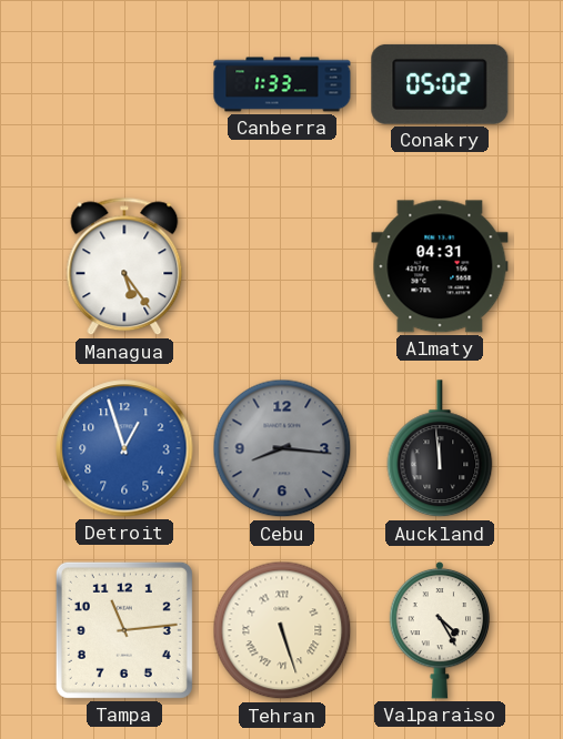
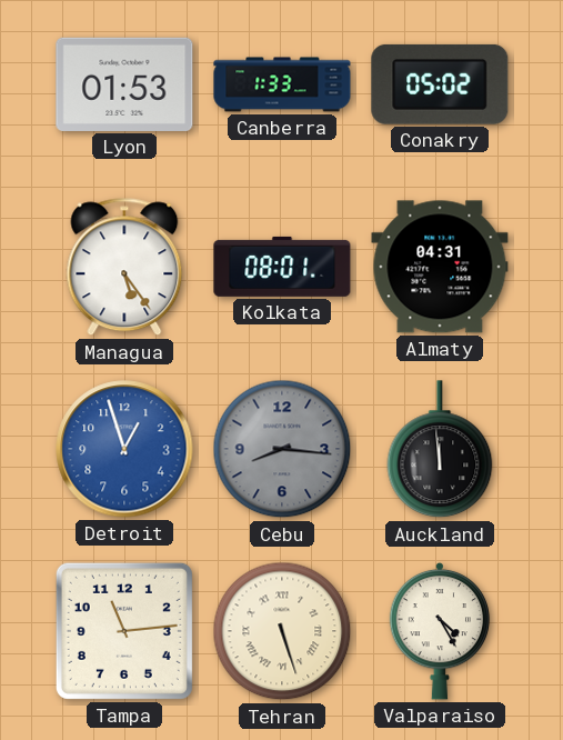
Lyon: none -> 01:53 (124, 84)
Kolkata: none -> 08:01 (282, 267)
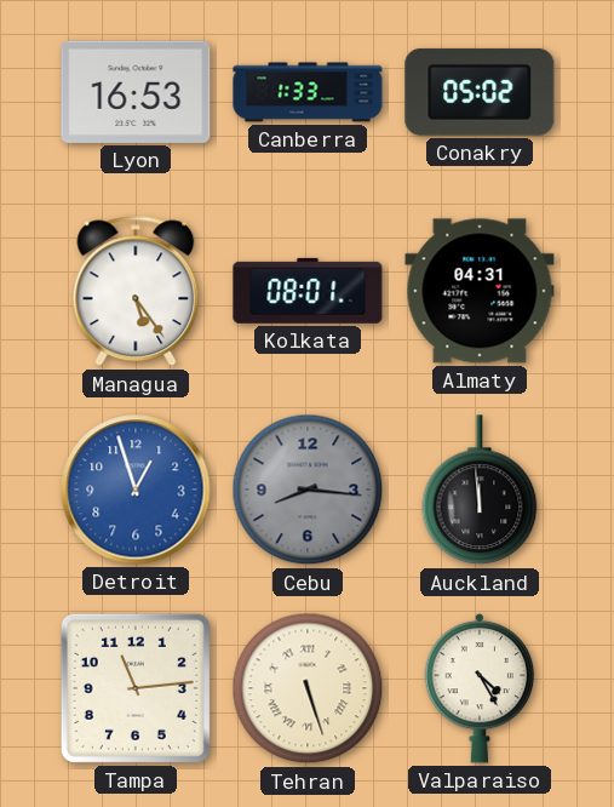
Lyon: 01:53 -> 16:53 (136, 92)
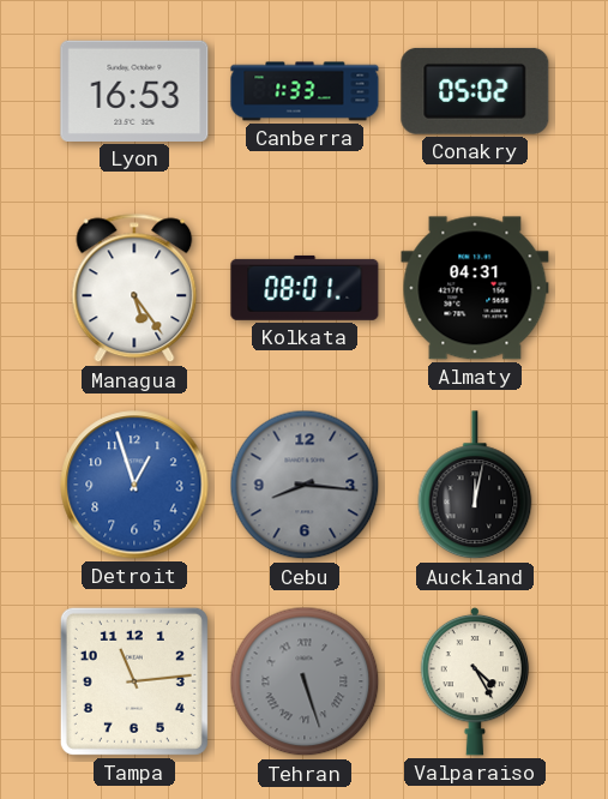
Auckland: 11:59 -> 12:02 (475, 486)
Tehran dial: cream -> grey (305, 681)
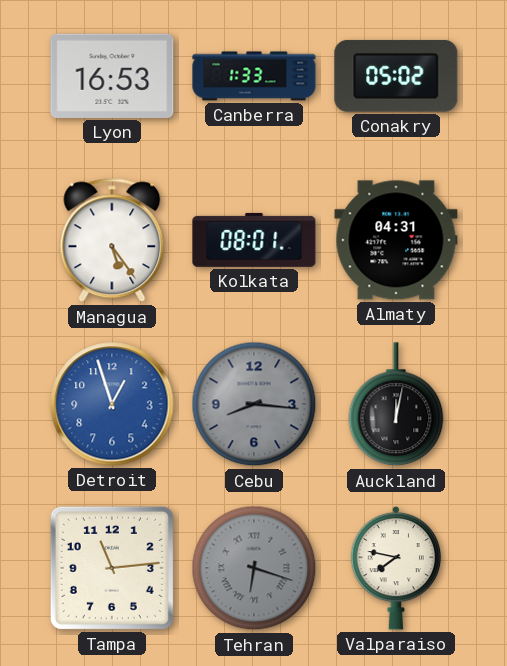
Tehran: 5:27 -> 6:18 (254, 568)
Valparaiso: 4:25 -> 7:47 (396, 568)
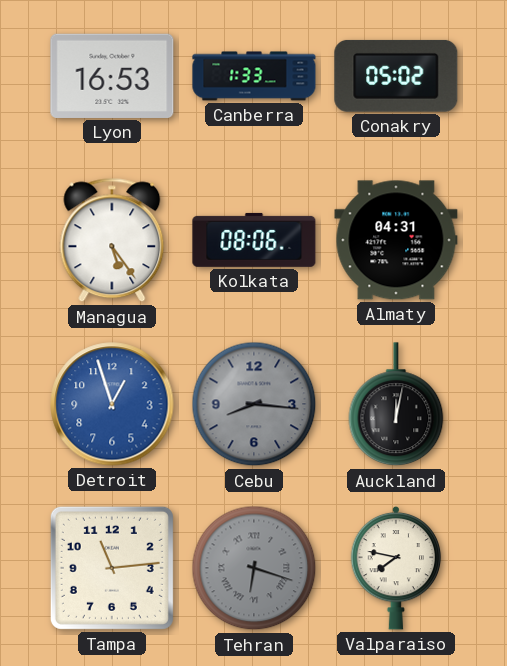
Kolkata: 08:01 -> 08:06 (254, 240)
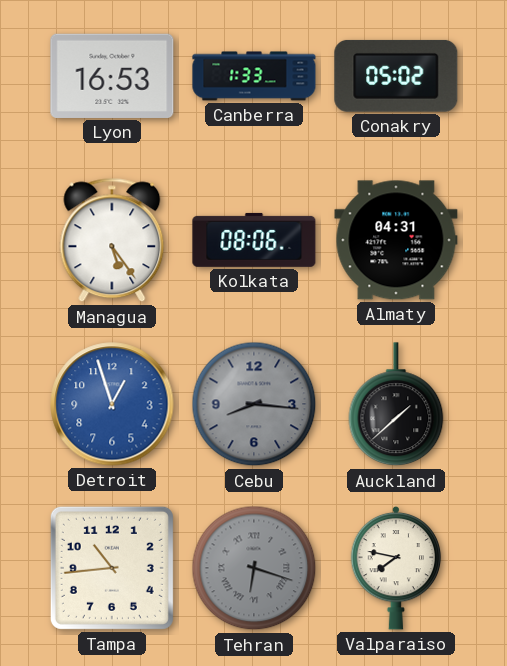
Auckland: 12:02 -> 1:38 (396, 405)
Tampa: 11:14 -> 10:44 (112, 568)
